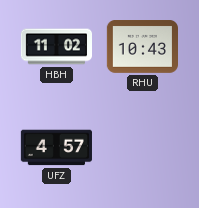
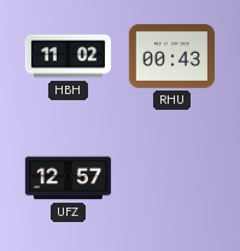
RHU: 10:43 -> 00:43 (171, 57)
UFZ: 4:57 -> 12:57 (68, 179)
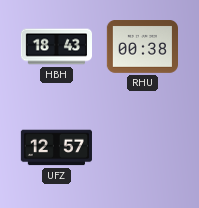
HBH: 11:02 -> 18:43 (56, 47)
RHU: 00:43 -> 00:38 (142, 47)
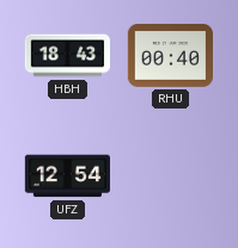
RHU: 00:38 -> 00:40 (170, 56)
UFZ: 12:57 -> 12:54 (67, 176)
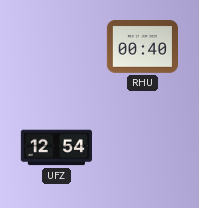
HBH: 18:43 -> none (67, 56)
